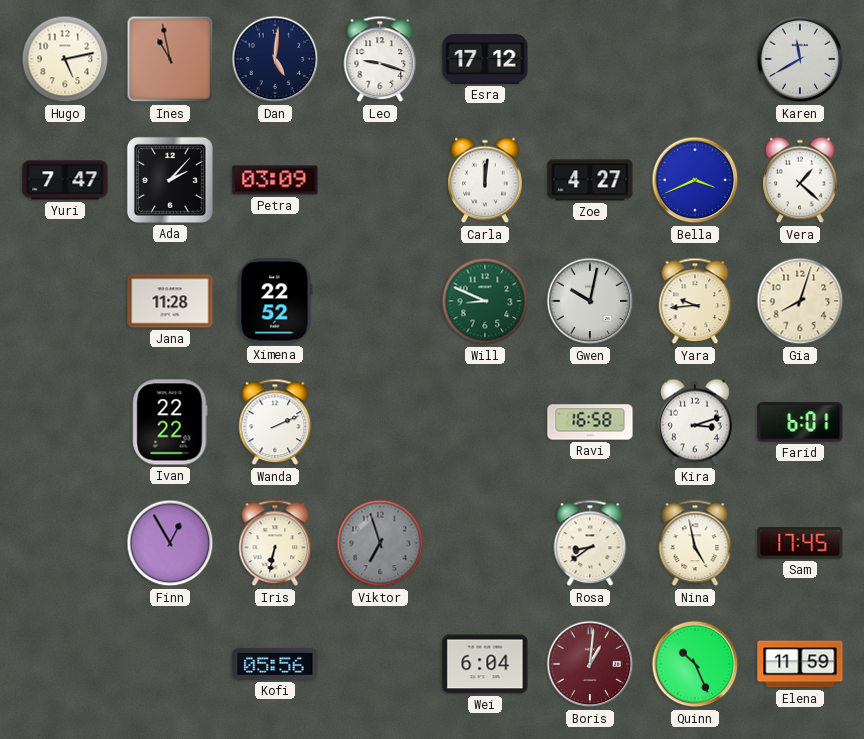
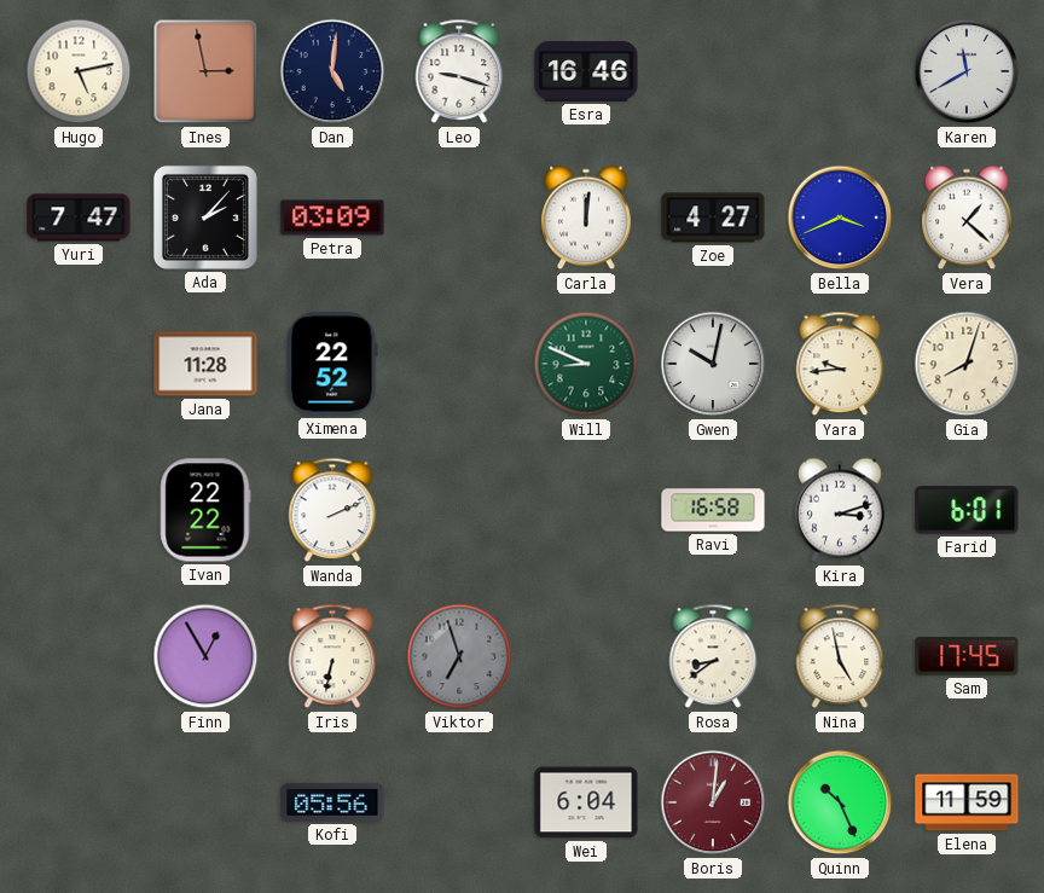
Ines: 10:58 -> 2:58 (205, 71)
Esra: 17:12 -> 16:46 (586, 71)
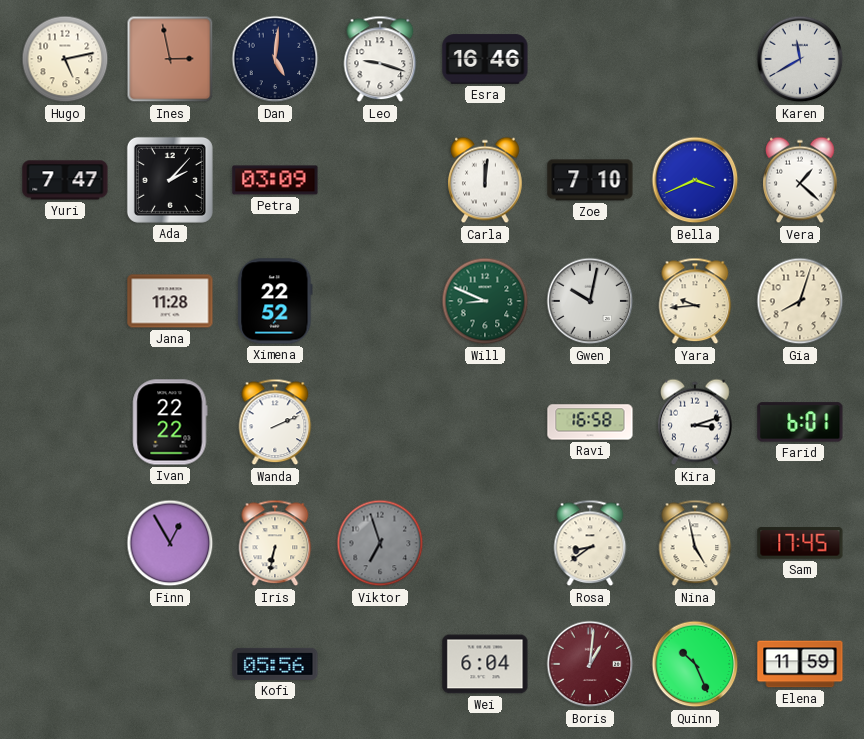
Zoe: 4:27 -> 7:10 (590, 180)
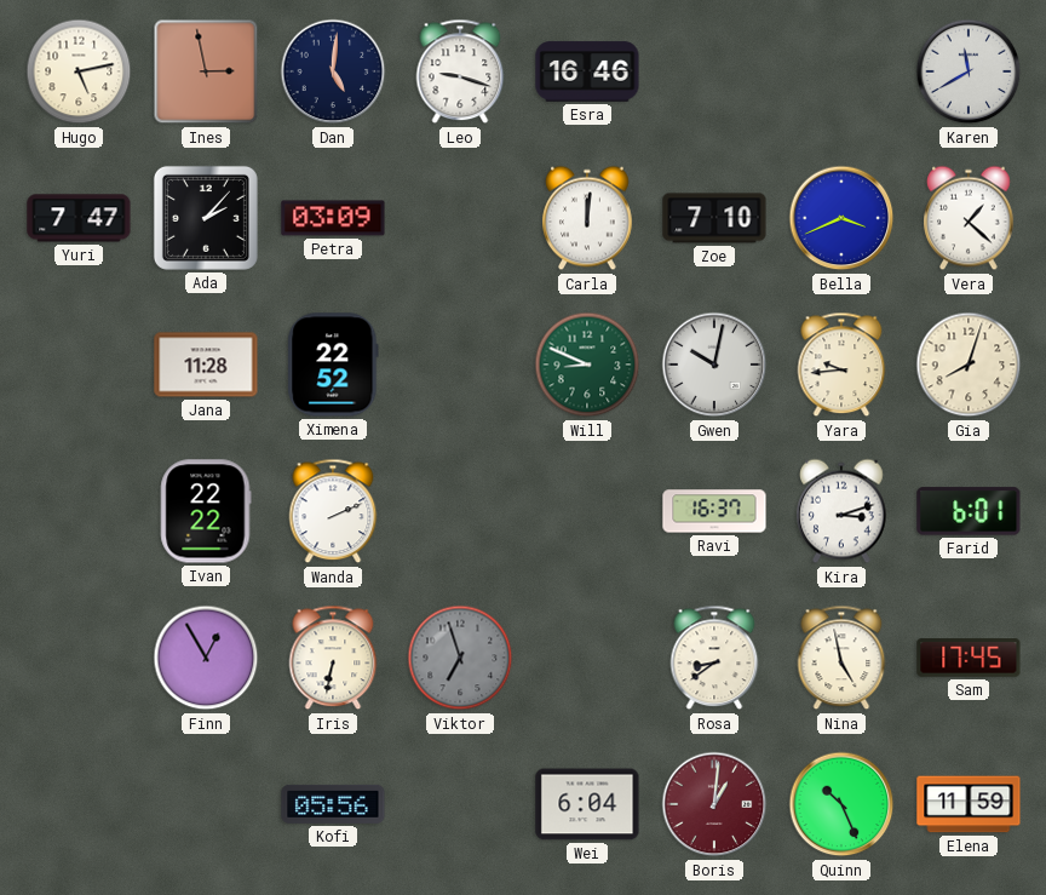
Ravi: 16:58 -> 16:37 (714, 511)
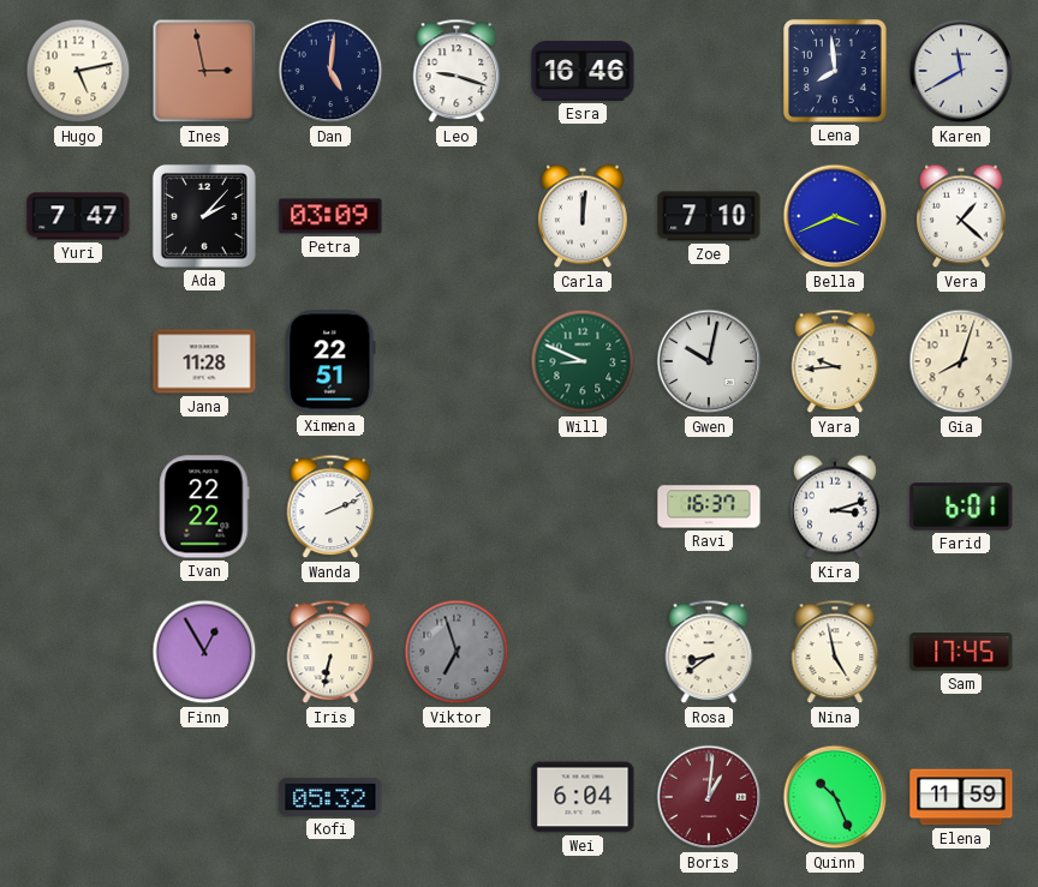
Lena: none -> 7:59 (836, 72)
Ximena: 22:52 -> 22:51 (330, 361)
Kofi: 05:56 -> 05:32 (330, 797)
